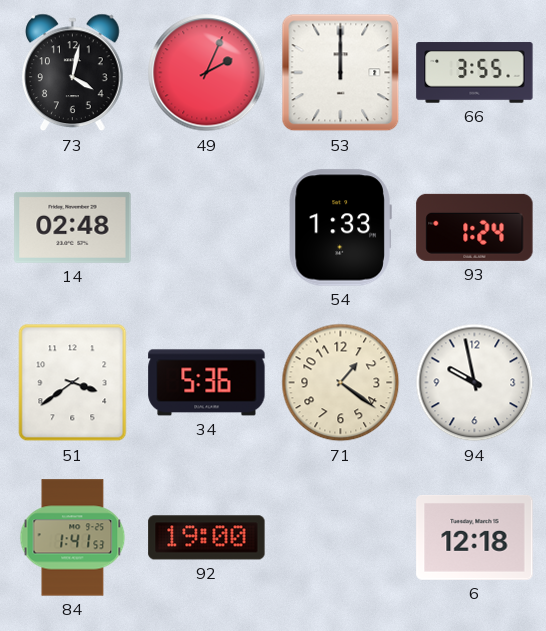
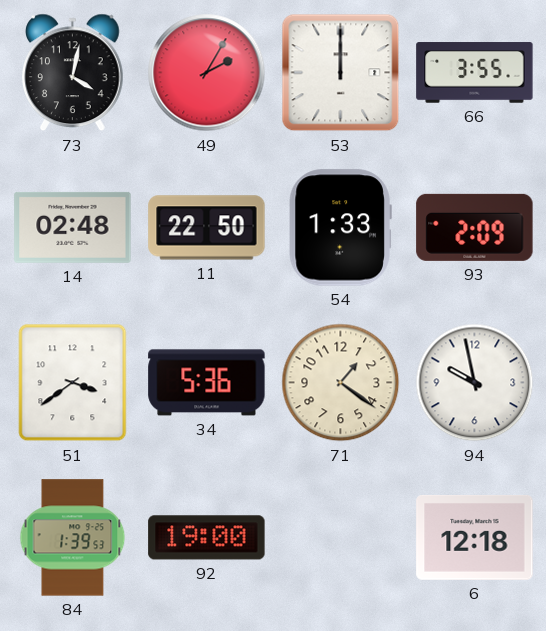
49: 2:04 -> 2:05 (207, 73)
11: none -> 22:50 (207, 228)
93: 1:24 -> 2:09 (475, 227)
84: 1:41 -> 1:39 (73, 538)
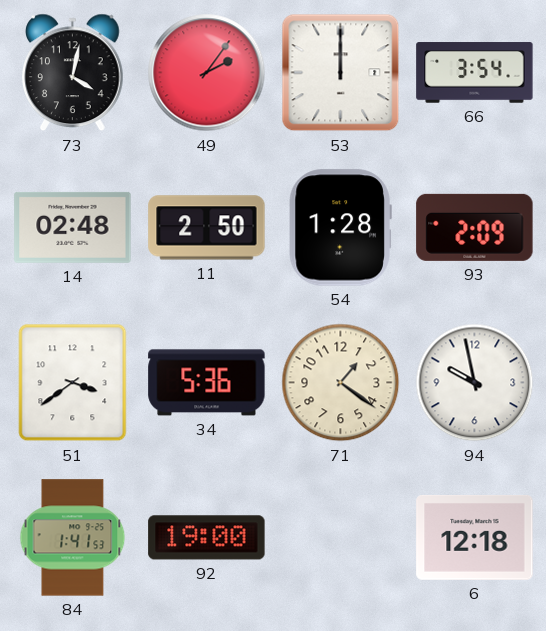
49: 2:05 -> 2:06 (207, 73)
66: 3:55 -> 3:54 (475, 73)
11: 22:50 -> 2:50 (207, 228)
54: 1:33 -> 1:28 (340, 228)
84: 1:39 -> 1:41 (73, 538)
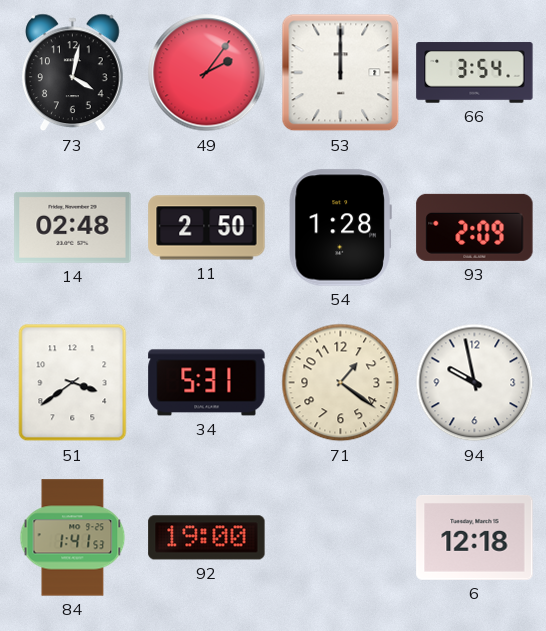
34: 5:36 -> 5:31 (207, 383)
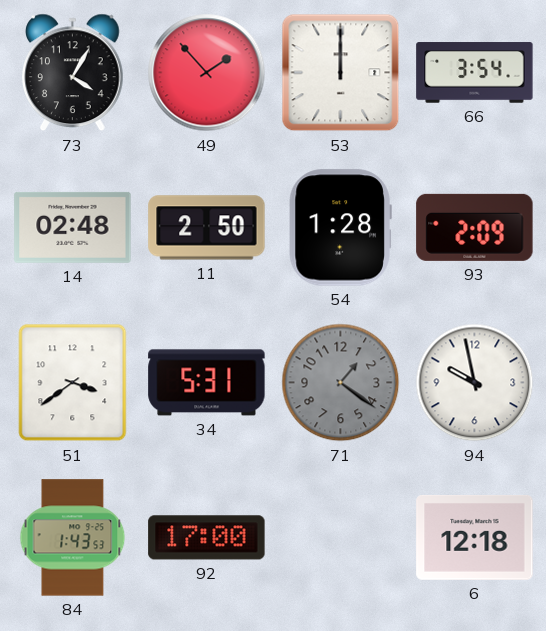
73: 4:02 -> 4:05 (73, 73)
49: 2:06 -> 1:53 (207, 73)
71 dial: cream -> grey (341, 383)
84: 1:41 -> 1:43 (73, 538)
92: 19:00 -> 17:00 (207, 538)
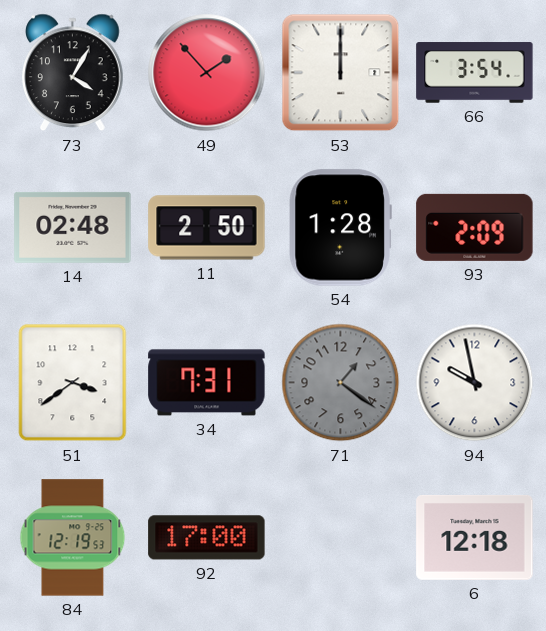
34: 5:31 -> 7:31 (207, 383)
84: 1:43 -> 12:19 (73, 538)
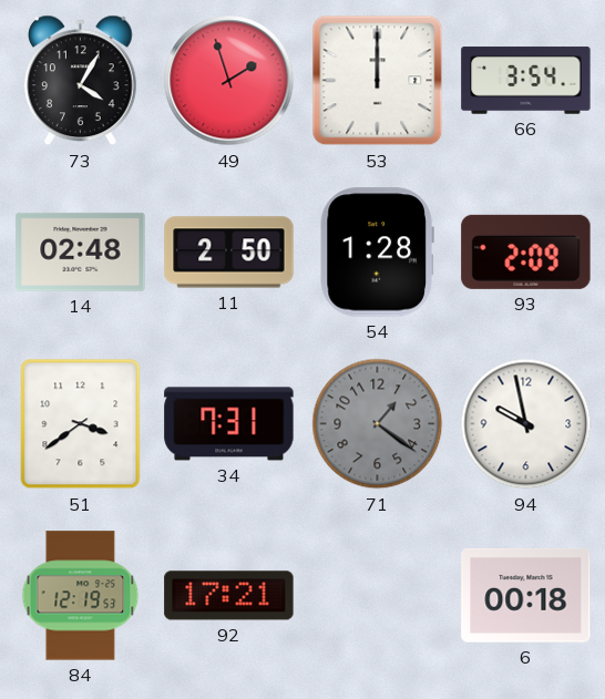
49: 1:53 -> 1:57 (229, 81)
92: 17:00 -> 17:21 (229, 596)
6: 12:18 -> 00:18 (526, 596)
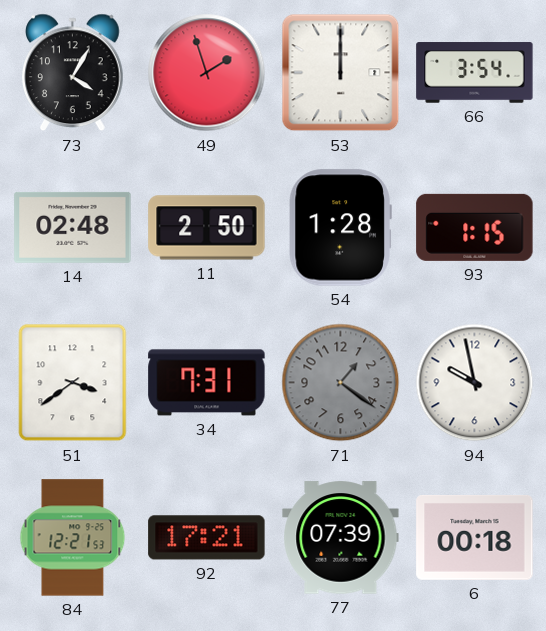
93: 2:09 -> 1:15 (475, 227)
84: 12:19 -> 12:21 (73, 538)
77: none -> 07:39 (341, 538)
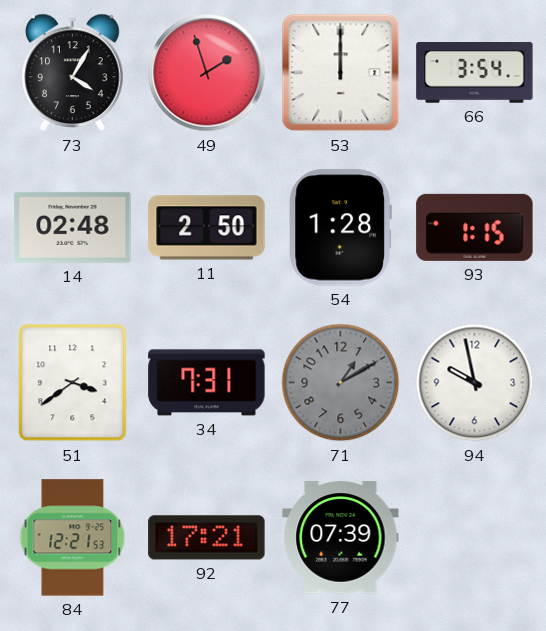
71: 1:21 -> 1:10 (341, 383)
6: 00:18 -> none (475, 538)
